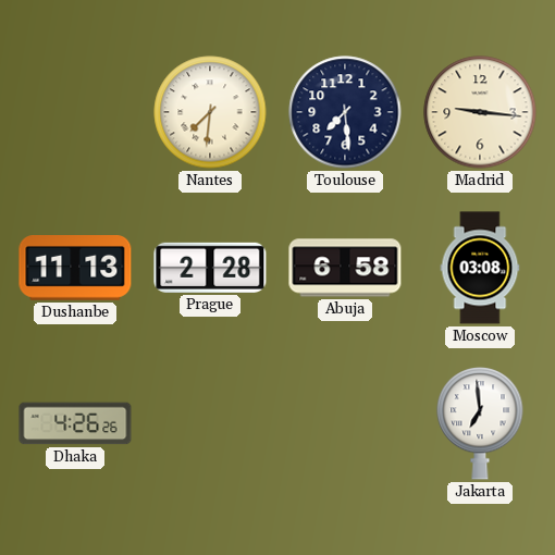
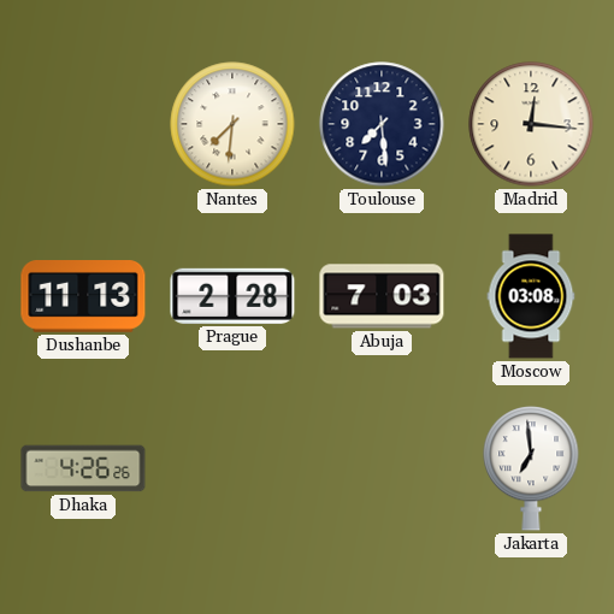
Madrid: 9:16 -> 12:16 (531, 124)
Abuja: 6:58 -> 7:03 (382, 296)
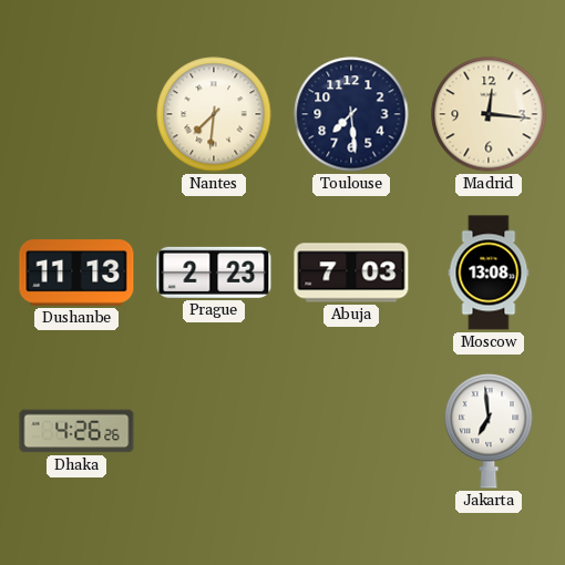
Prague: 2:28 -> 2:23 (214, 273)
Moscow: 03:08 -> 13:08 (489, 273)
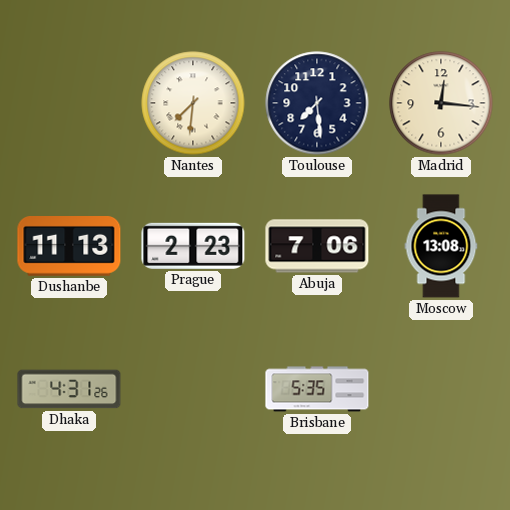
Abuja: 7:03 -> 7:06 (317, 246)
Dhaka: 4:26 -> 4:31 (69, 389)
Brisbane: none -> 5:35 (317, 389)
Jakarta: 6:59 -> none (489, 432)
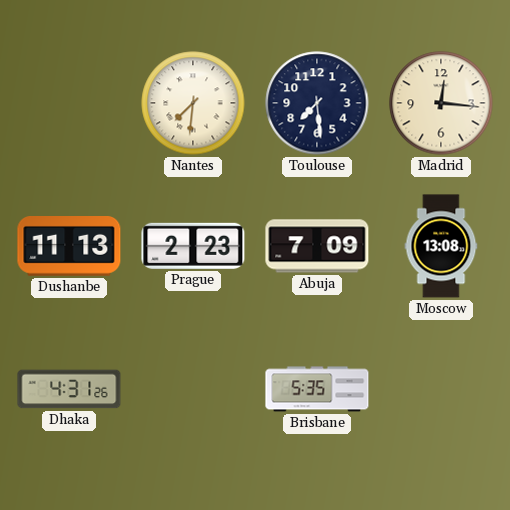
Abuja: 7:06 -> 7:09 (317, 246)
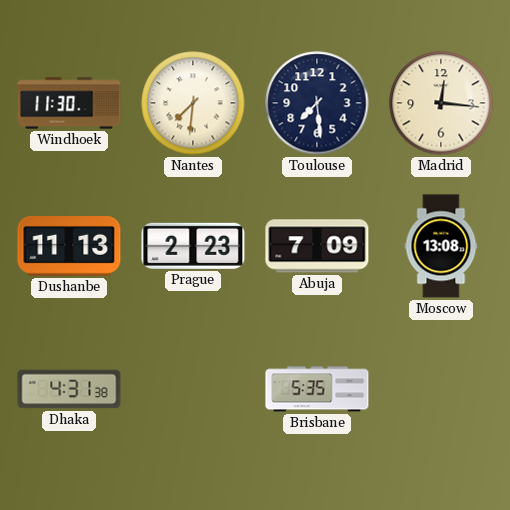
Windhoek: none -> 11:30 (69, 103)
Dhaka: 4:31:26 -> 4:31:38 (69, 389)
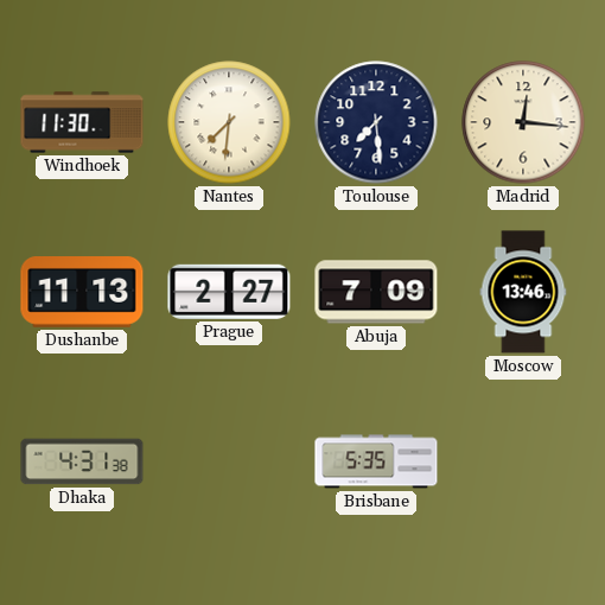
Prague: 2:23 -> 2:27 (229, 292)
Moscow: 13:08 -> 13:46 (523, 292)
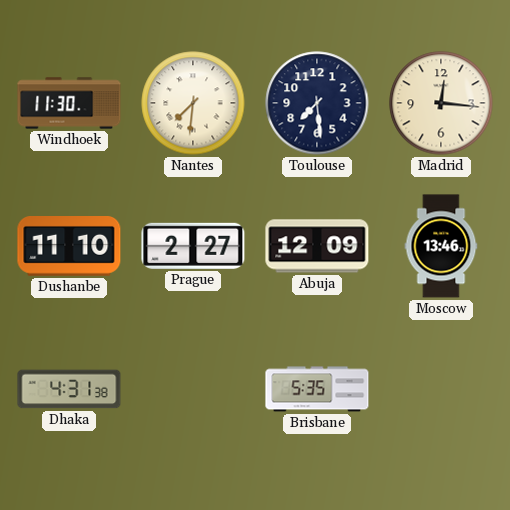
Dushanbe: 11:13 -> 11:10 (69, 247)
Abuja: 7:09 -> 12:09 (317, 246)
